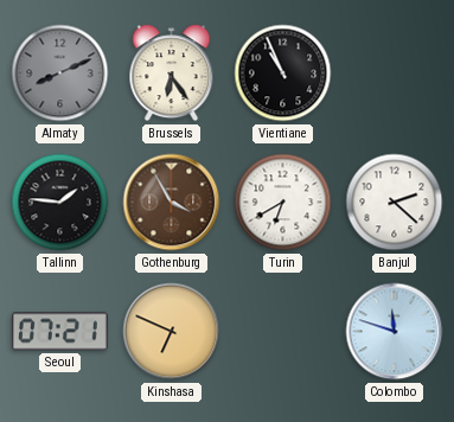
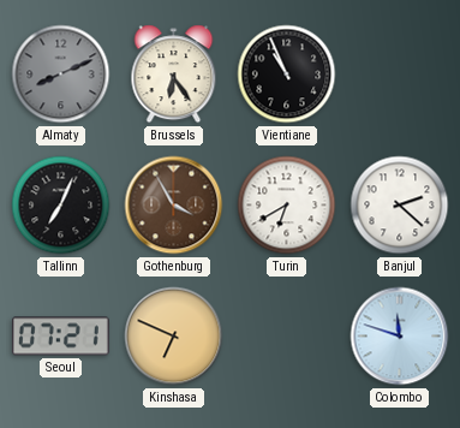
Tallinn: 1:46 -> 7:04 (61, 206)
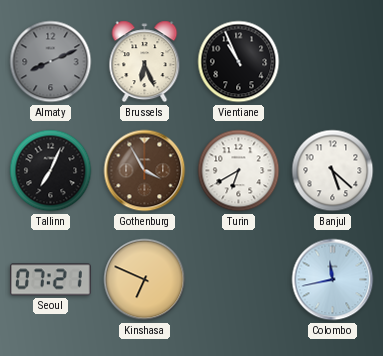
Brussels: 6:24 -> 6:26 (145, 62)
Banjul: 2:22 -> 5:22 (333, 171)
Colombo: 11:48 -> 11:43 (333, 280)
